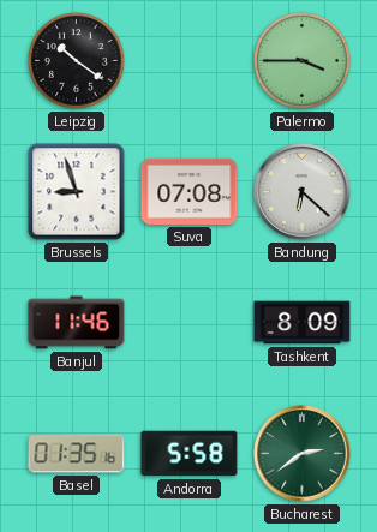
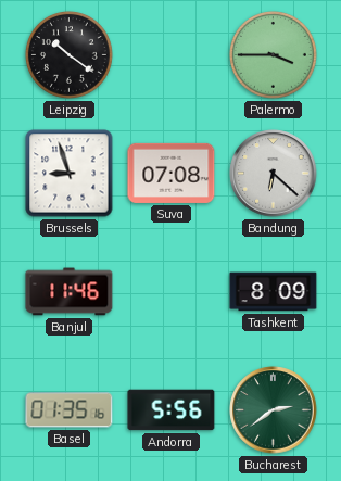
Andorra: 5:58 -> 5:56 (172, 410)
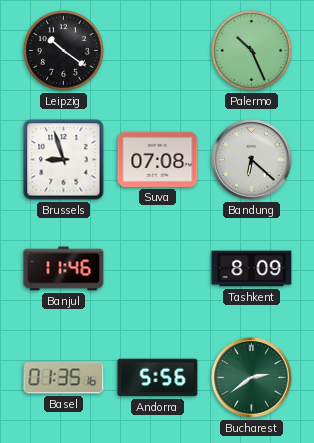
Palermo: 3:45 -> 10:26 (252, 51)
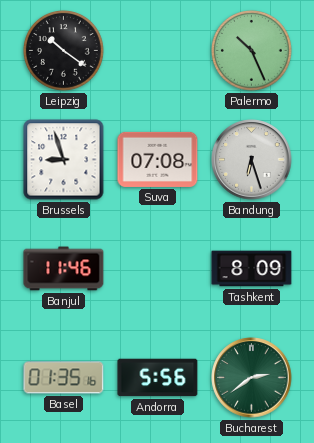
Bandung: 6:22 -> 6:27 (252, 160)
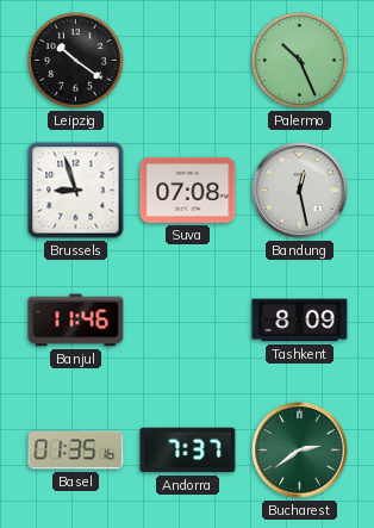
Bandung: 6:27 -> 12:28 (300, 191)
Andorra: 5:56 -> 7:37 (188, 451)
